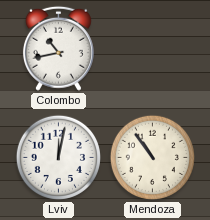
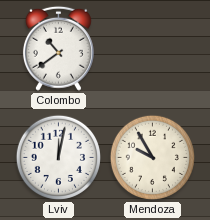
Colombo: 10:43 -> 10:39 (58, 48)
Mendoza: 10:54 -> 9:55 (152, 157)
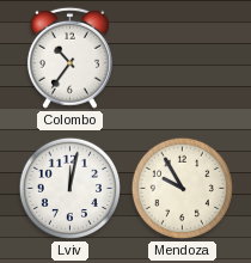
Colombo: 10:39 -> 10:36 (69, 57)
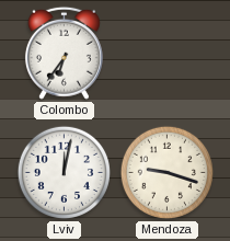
Colombo: 10:36 -> 6:36 (64, 53)
Mendoza: 9:55 -> 9:18 (166, 172)
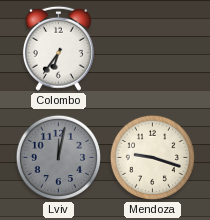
Lviv dial: white -> grey (58, 157)
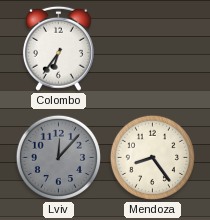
Lviv: 12:02 -> 12:07 (58, 157)
Mendoza: 9:18 -> 8:24 (152, 157)
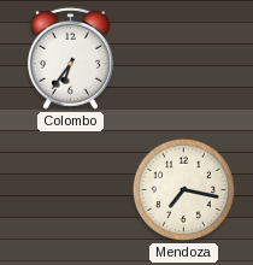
Lviv: 12:07 -> none (58, 157)
Mendoza: 8:24 -> 7:17 (183, 189)
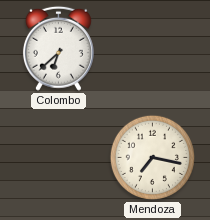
Colombo: 6:36 -> 6:38 (58, 48)
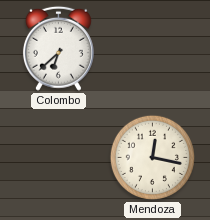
Mendoza: 7:17 -> 12:17 (152, 157)
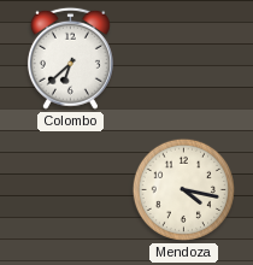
Mendoza: 12:17 -> 4:17 (183, 189)
